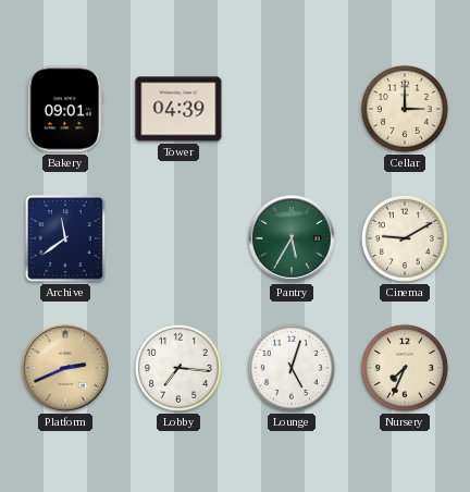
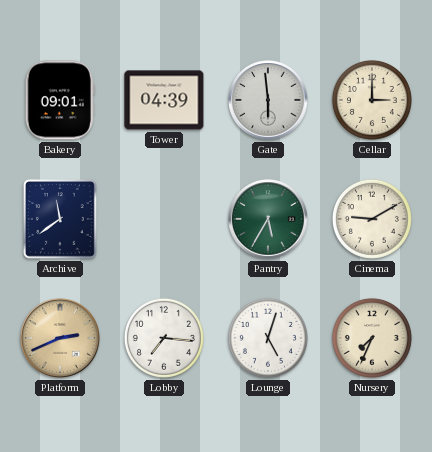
Gate: none -> 5:59 (268, 100)
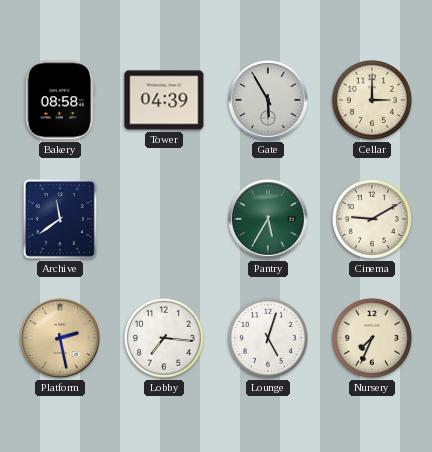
Bakery: 09:01 -> 08:58 (60, 100)
Gate: 5:59 -> 5:55 (268, 100)
Platform: 2:41 -> 2:28 (60, 338)
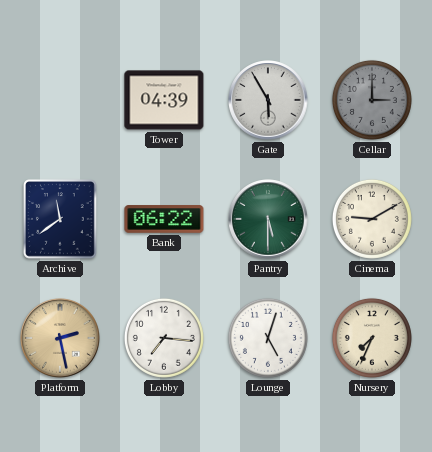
Bakery: 08:58 -> none (60, 100)
Cellar dial: cream -> grey (372, 100)
Bank: none -> 06:22 (164, 219)
Pantry: 5:35 -> 5:30 (268, 219)
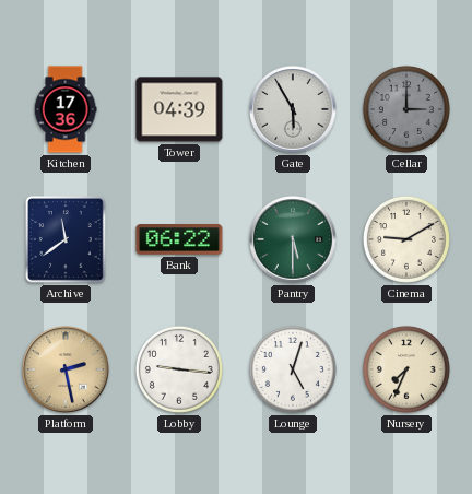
Kitchen: none -> 17:36 (66, 109)
Lobby: 7:16 -> 9:16 (179, 369)
